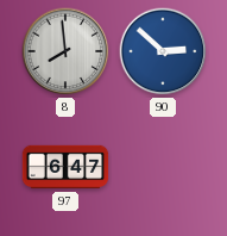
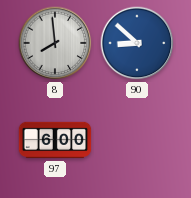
90: 2:52 -> 8:52 (137, 43)
97: 6:47 -> 6:00 (55, 140)
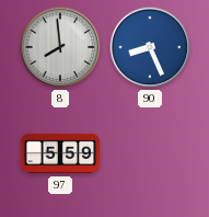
90: 8:52 -> 8:26 (150, 47)
97: 6:00 -> 5:59 (60, 153)
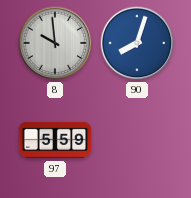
8: 7:59 -> 9:59 (55, 43)
90: 8:26 -> 8:03 (137, 43)
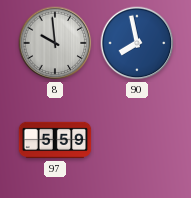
90: 8:03 -> 7:58 (137, 43)
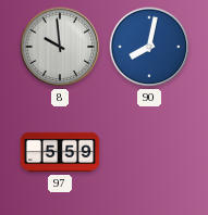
90: 7:58 -> 8:02 (149, 47)
